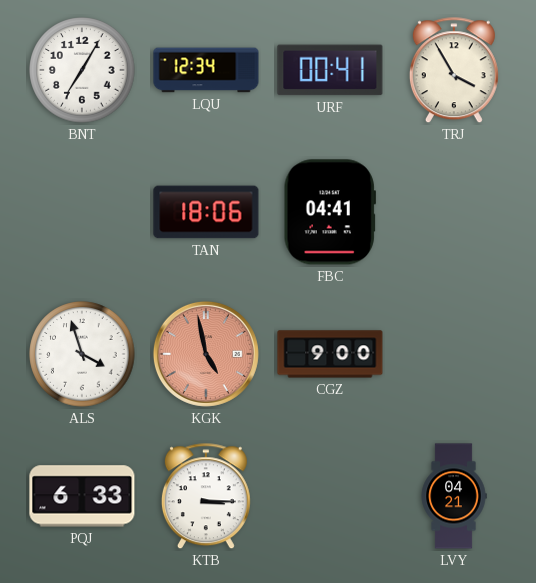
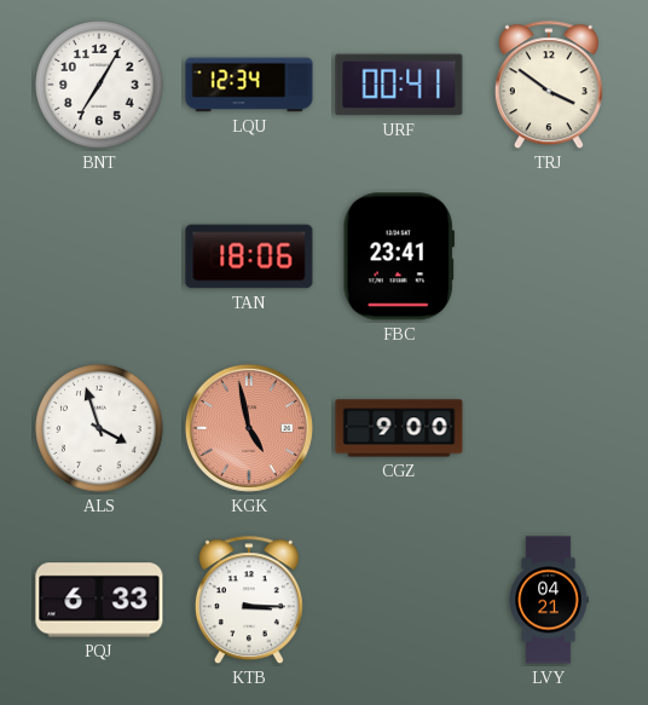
TRJ: 3:55 -> 3:51 (549, 86)
FBC: 04:41 -> 23:41 (399, 256)
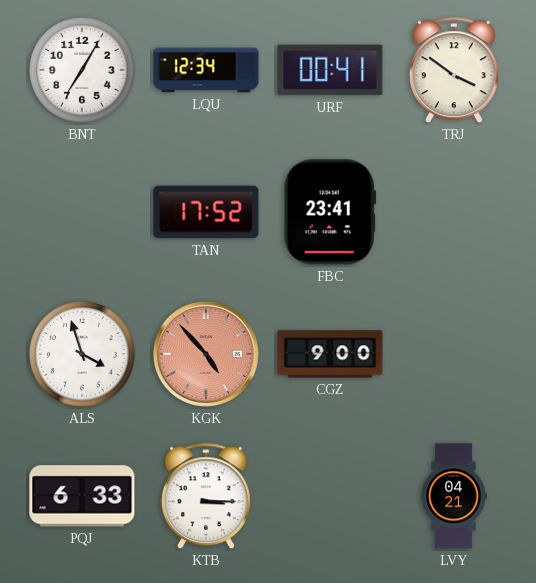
TAN: 18:06 -> 17:52 (206, 212)
KGK: 4:58 -> 4:53 (206, 354)
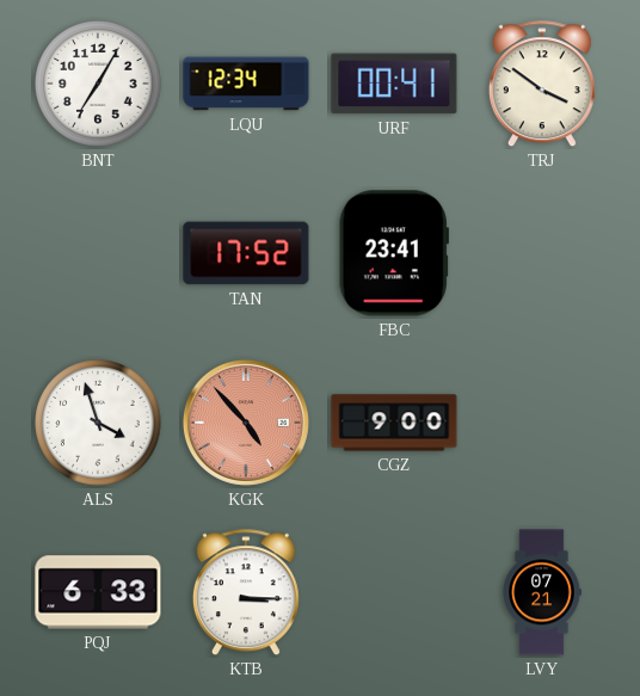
LVY: 04:21 -> 07:21 (542, 592)
